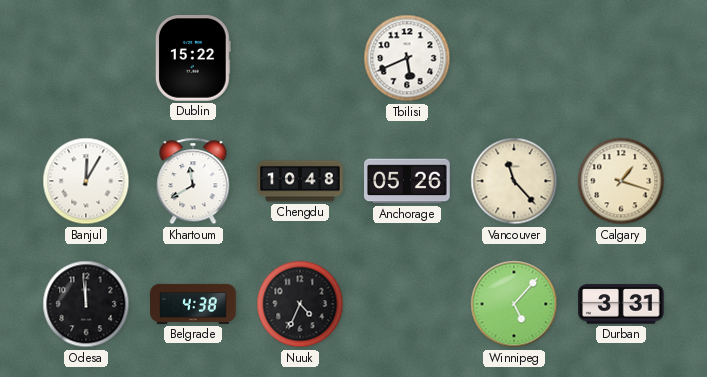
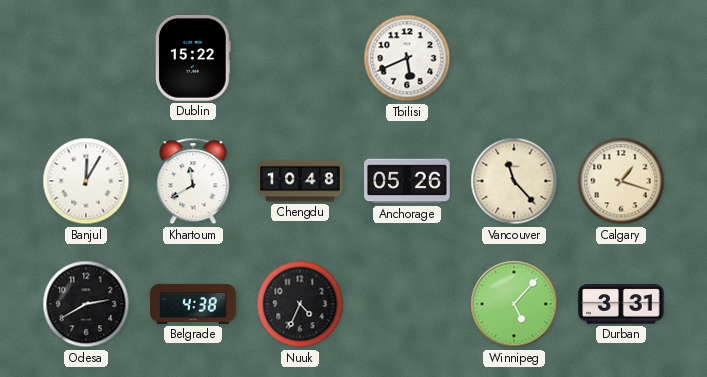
Odesa: 11:59 -> 2:40 (86, 304)
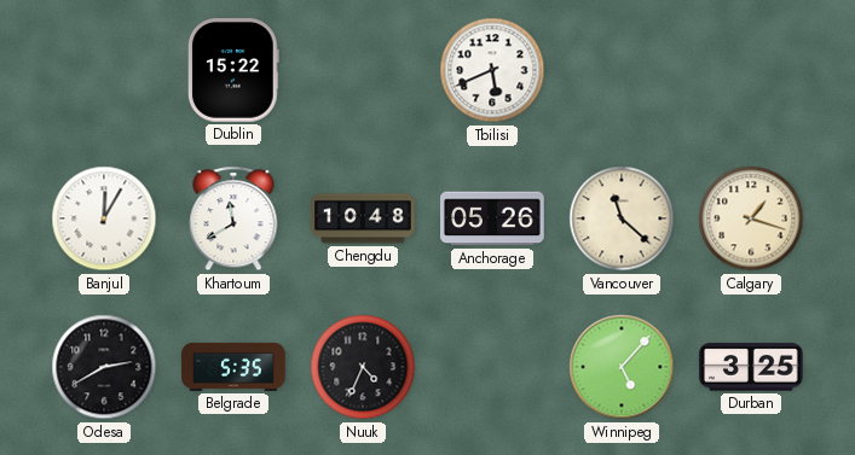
Vancouver: 11:23 -> 11:22 (622, 218)
Belgrade: 4:38 -> 5:35 (233, 367)
Durban: 3:31 -> 3:25 (752, 367)
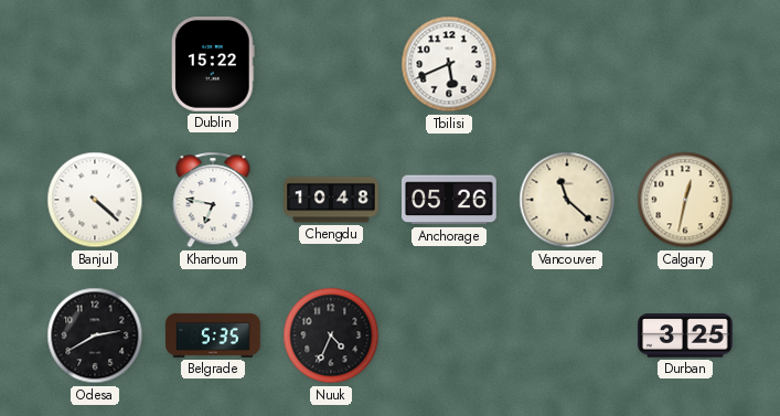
Banjul: 12:05 -> 4:22 (95, 200)
Khartoum: 11:40 -> 6:47 (213, 200)
Calgary: 1:18 -> 12:32 (685, 200)
Winnipeg: 5:07 -> none (622, 367)
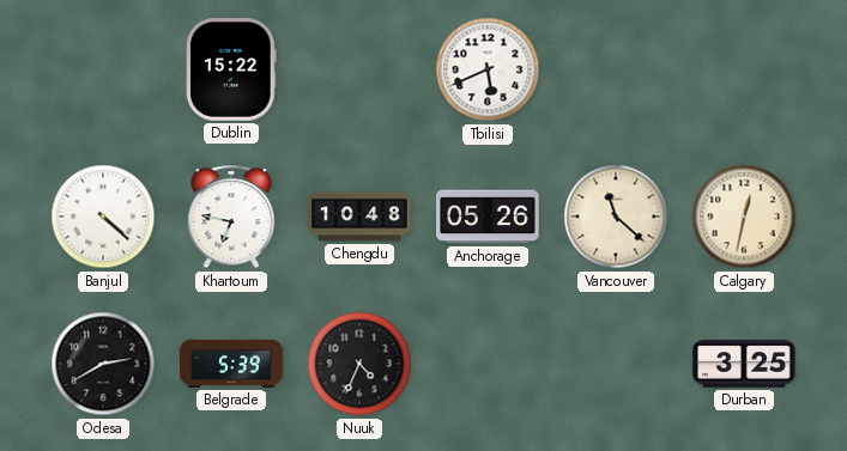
Belgrade: 5:35 -> 5:39 (231, 364)
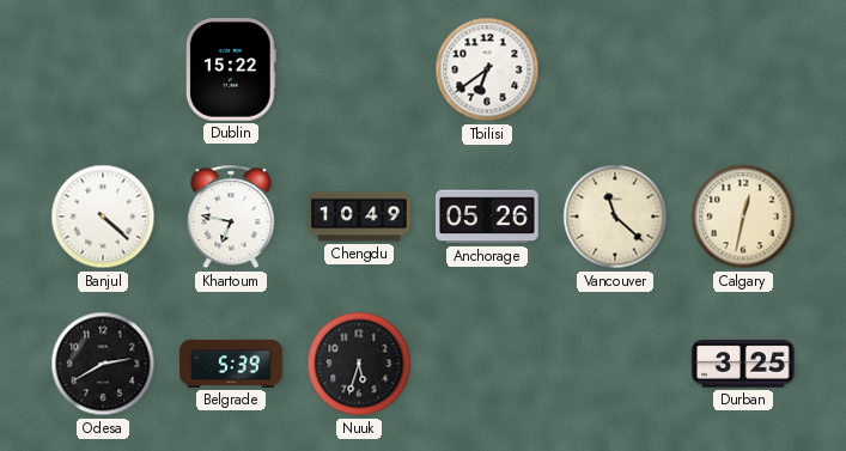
Tbilisi: 5:41 -> 6:39 (487, 69)
Chengdu: 10:48 -> 10:49 (359, 217)
Nuuk: 4:34 -> 5:33 (359, 364)
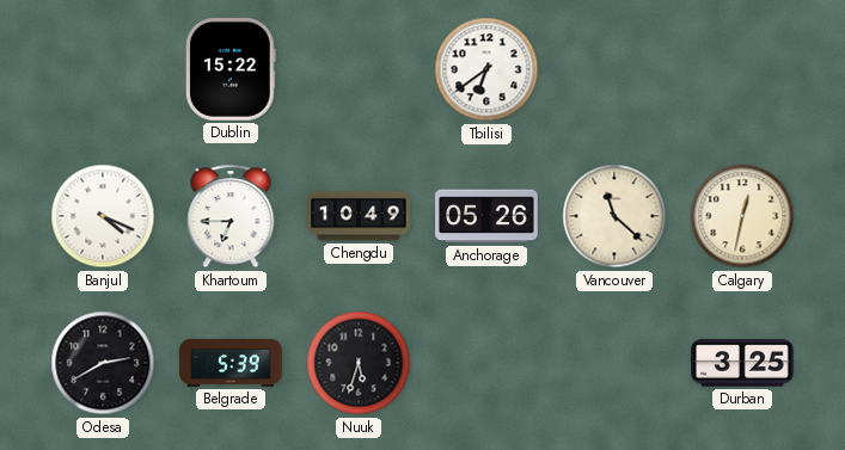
Banjul: 4:22 -> 4:19 (103, 216)
Khartoum: 6:47 -> 6:45 (231, 216)
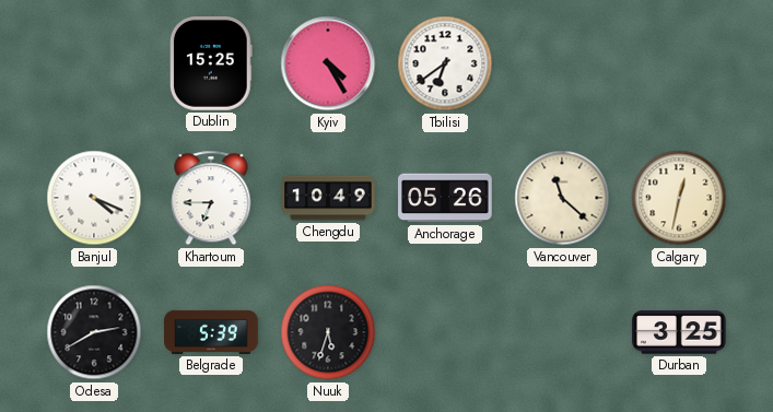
Dublin: 15:22 -> 15:25 (211, 64)
Kyiv: none -> 4:25 (328, 63)
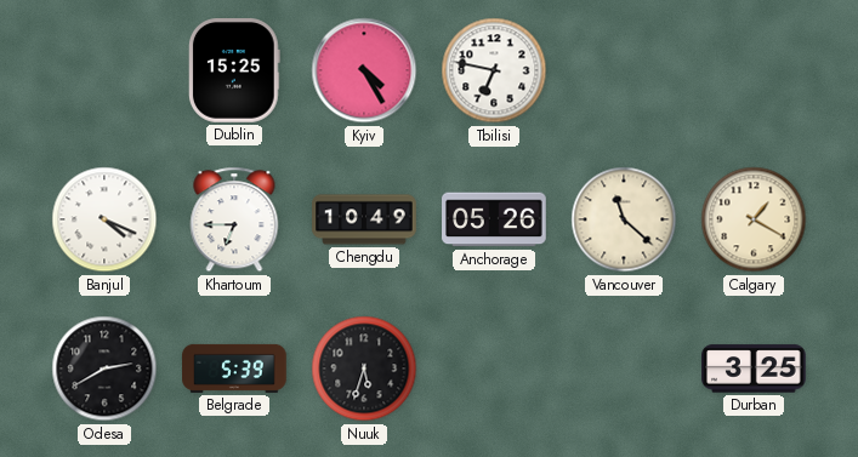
Tbilisi: 6:39 -> 6:47 (494, 70)
Calgary: 12:32 -> 1:20 (754, 219)
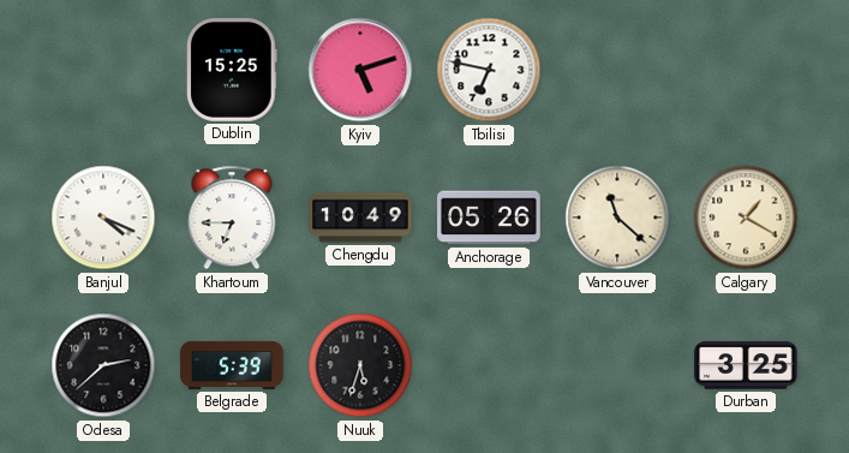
Kyiv: 4:25 -> 5:12 (360, 70)
Odesa: 2:40 -> 2:38 (103, 365)
